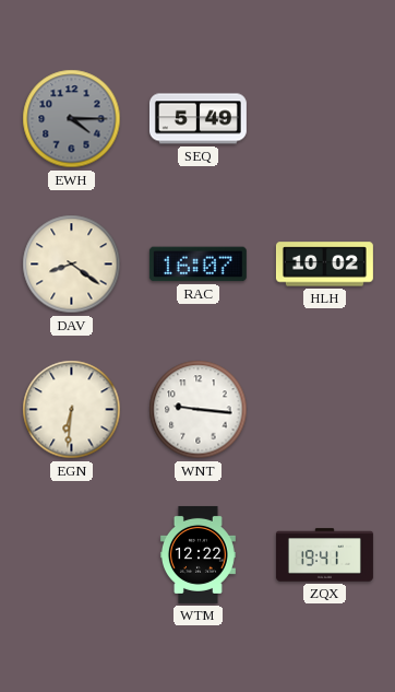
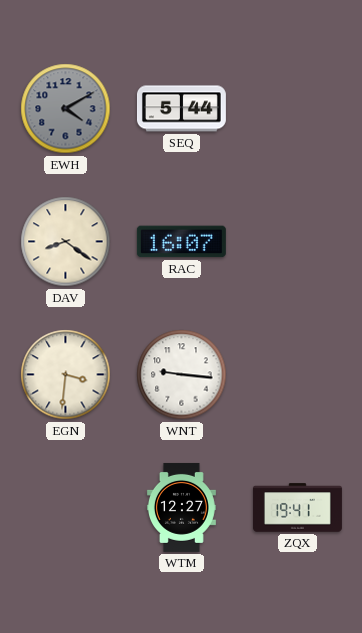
EWH: 4:15 -> 4:10 (66, 109)
SEQ: 5:49 -> 5:44 (181, 109)
HLH: 10:02 -> none (324, 265)
EGN: 6:31 -> 3:31 (66, 375)
WTM: 12:22 -> 12:27 (181, 507)
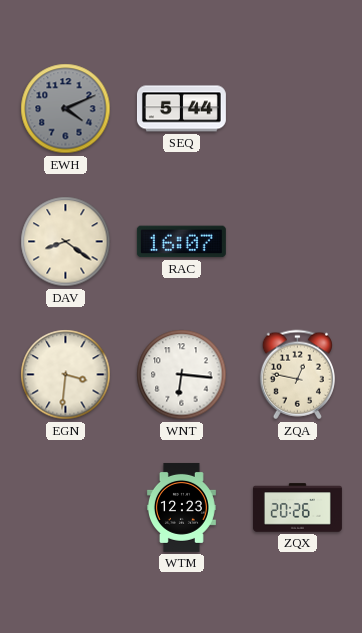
EWH: 4:10 -> 4:11 (66, 109)
WNT: 9:16 -> 6:16 (182, 375)
ZQA: none -> 12:47 (297, 375)
WTM: 12:27 -> 12:23 (181, 507)
ZQX: 19:41 -> 20:26 (297, 508)
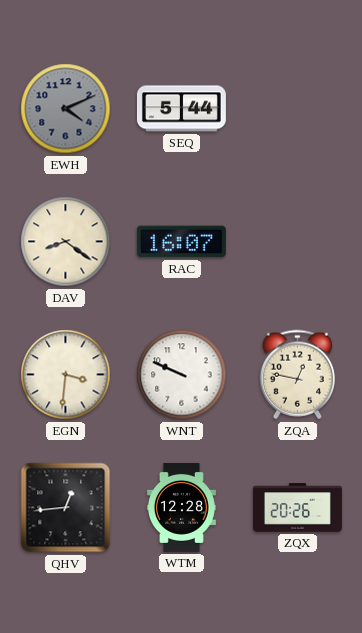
WNT: 6:16 -> 9:49 (182, 375)
QHV: none -> 12:44 (66, 508)
WTM: 12:23 -> 12:28 (181, 507)
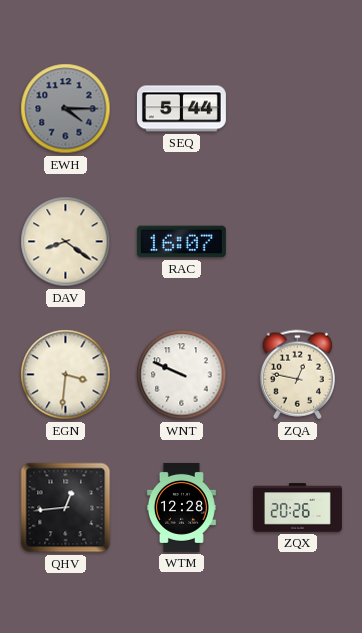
EWH: 4:11 -> 4:15 (66, 109)
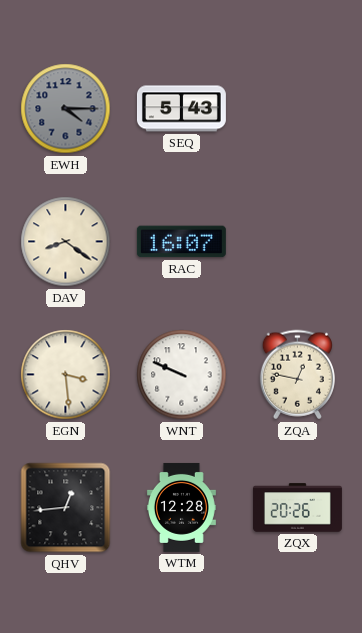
SEQ: 5:44 -> 5:43 (181, 109)
EGN: 3:31 -> 3:29 (66, 375)
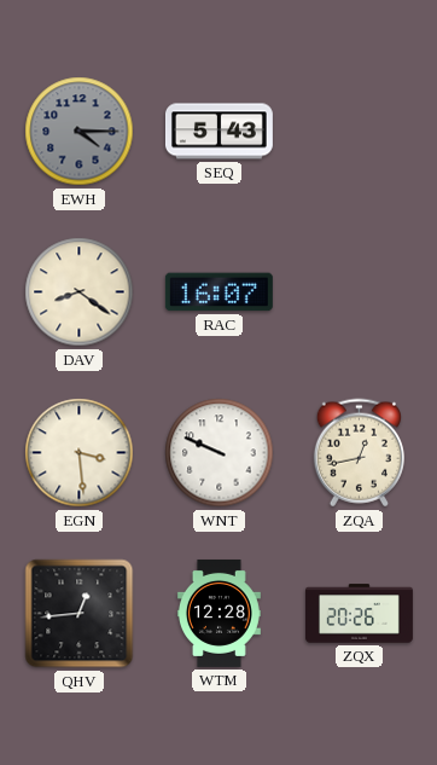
ZQA: 12:47 -> 12:43 (359, 453)
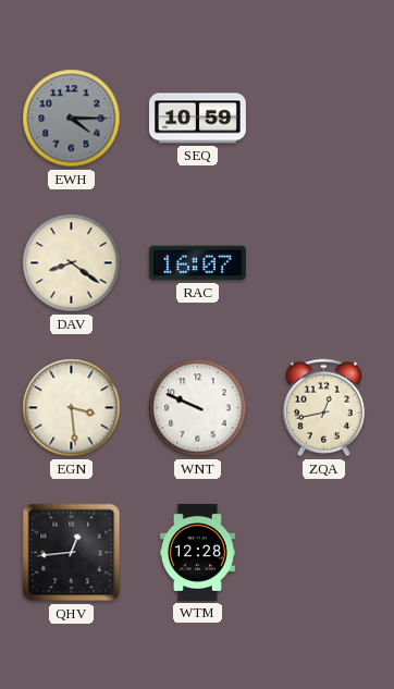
SEQ: 5:43 -> 10:59 (197, 119)
ZQX: 20:26 -> none (359, 614)
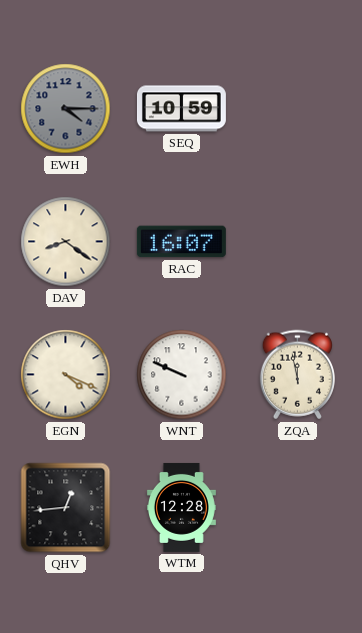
EGN: 3:29 -> 4:19 (66, 375)
ZQA: 12:43 -> 11:58 (297, 375)
